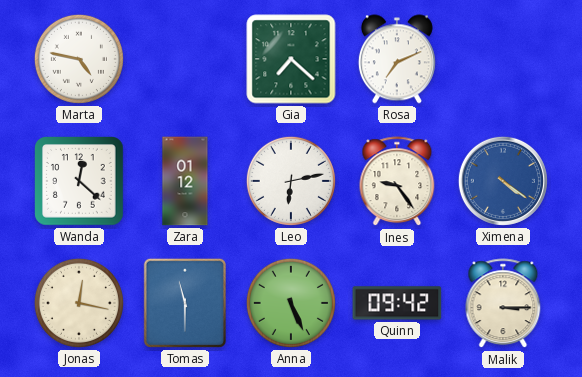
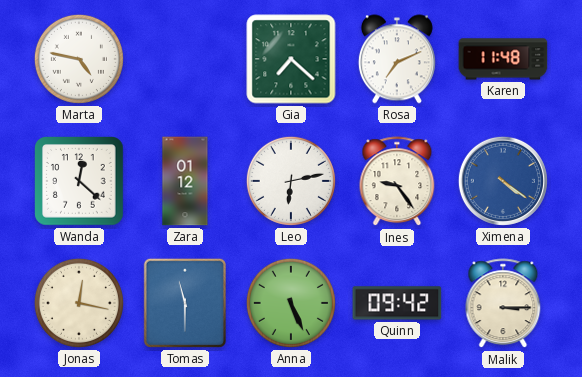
Karen: none -> 11:48 (503, 59)
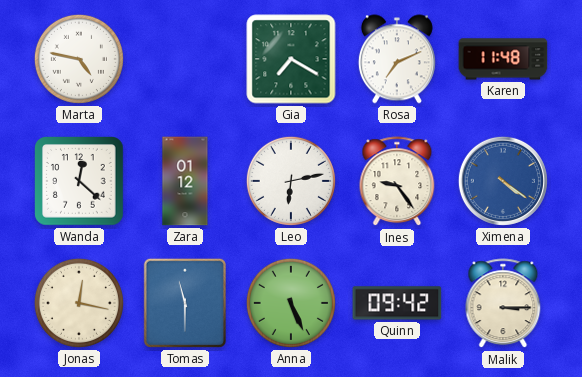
Gia: 7:22 -> 7:20 (291, 59)
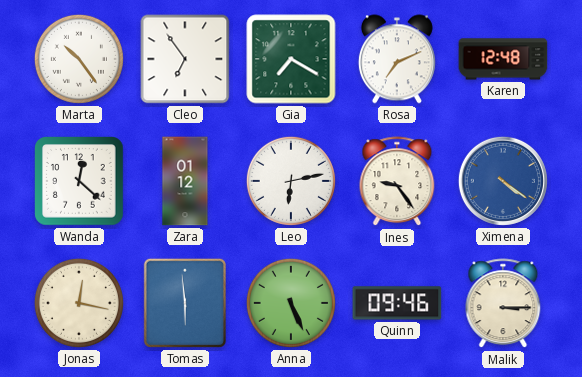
Marta: 4:47 -> 10:24 (79, 59)
Cleo: none -> 6:54 (185, 59)
Karen: 11:48 -> 12:48 (503, 59)
Tomas: 11:30 -> 5:59 (185, 303)
Quinn: 09:42 -> 09:46 (397, 303)
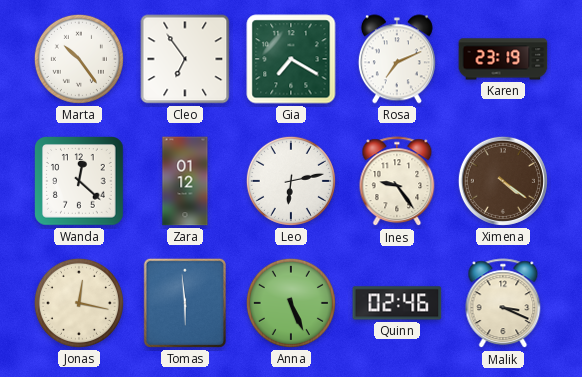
Karen: 12:48 -> 23:19 (503, 59)
Ximena dial: blue -> brown (503, 181)
Quinn: 09:46 -> 02:46 (397, 303)
Malik: 3:15 -> 3:19 (503, 304)
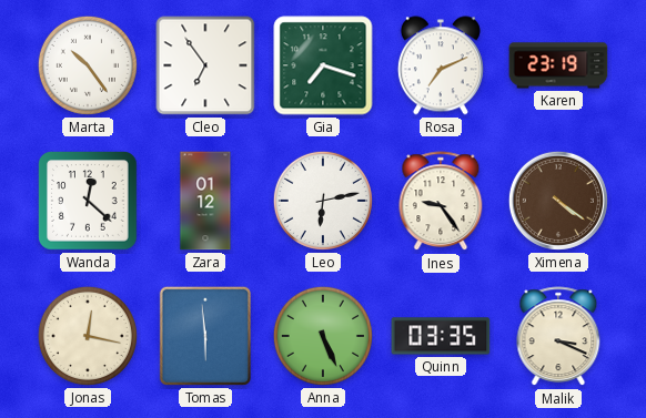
Gia: 7:20 -> 7:18 (323, 65)
Quinn: 02:46 -> 03:35 (441, 336)
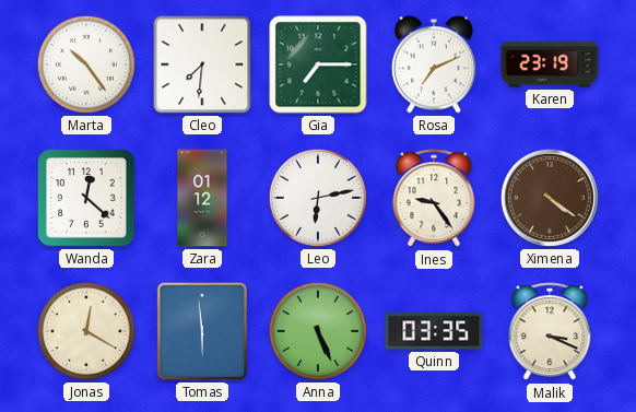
Cleo: 6:54 -> 7:31 (202, 64)
Gia: 7:18 -> 7:15 (318, 64)
Jonas: 12:17 -> 12:20 (86, 331)
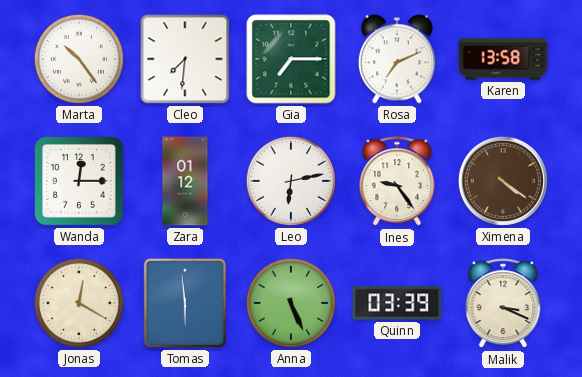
Karen: 23:19 -> 13:58 (503, 59)
Wanda: 12:22 -> 12:15 (79, 181)
Quinn: 03:35 -> 03:39 (397, 303)
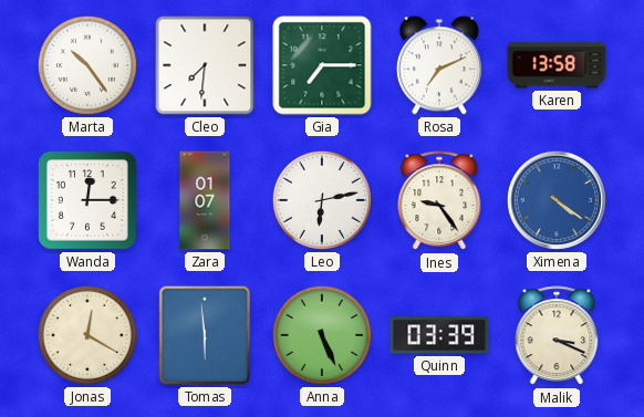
Zara: 01:12 -> 01:07 (205, 200)
Ximena dial: brown -> blue (557, 200)
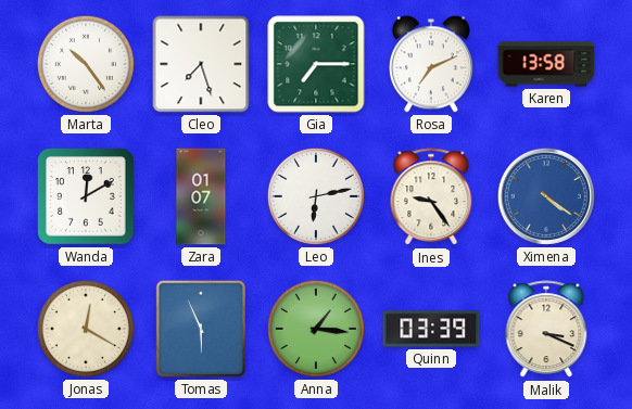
Cleo: 7:31 -> 7:27 (201, 64)
Wanda: 12:15 -> 12:10 (86, 196)
Tomas: 5:59 -> 5:56 (201, 329)
Anna: 5:26 -> 1:16 (316, 329)
